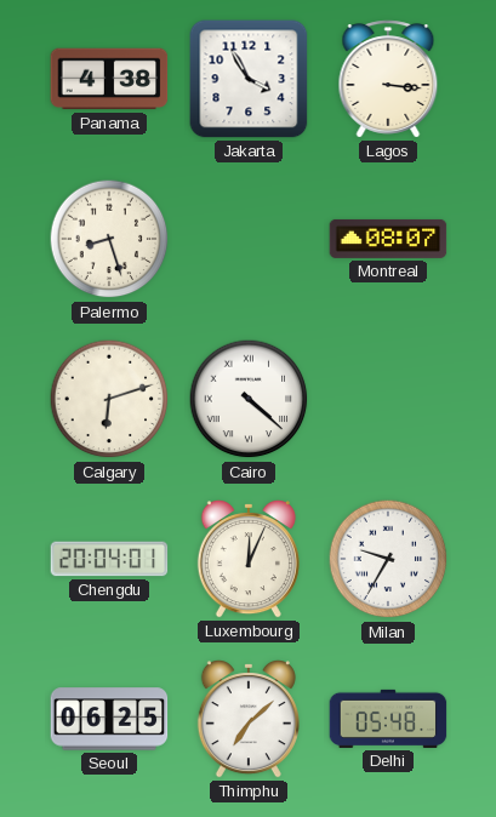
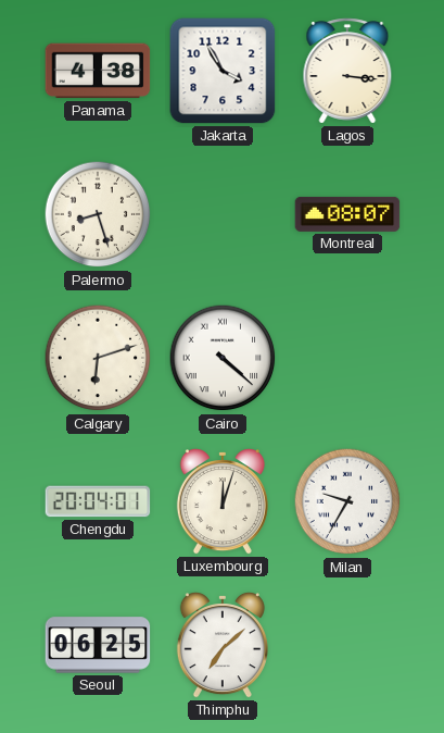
Luxembourg: 12:04 -> 12:03 (223, 502)
Delhi: 05:48 -> none (388, 719)
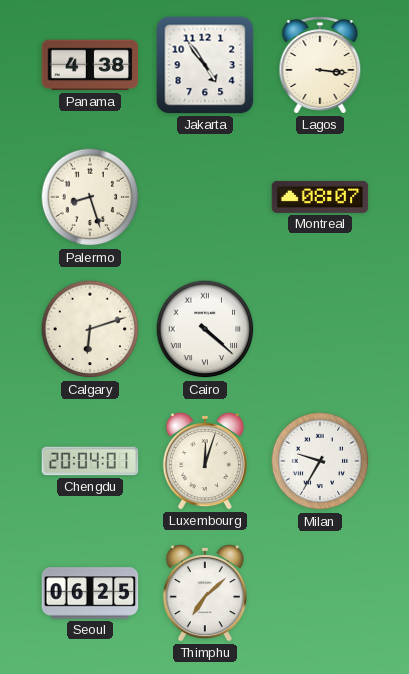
Jakarta: 3:55 -> 4:54 (205, 65)
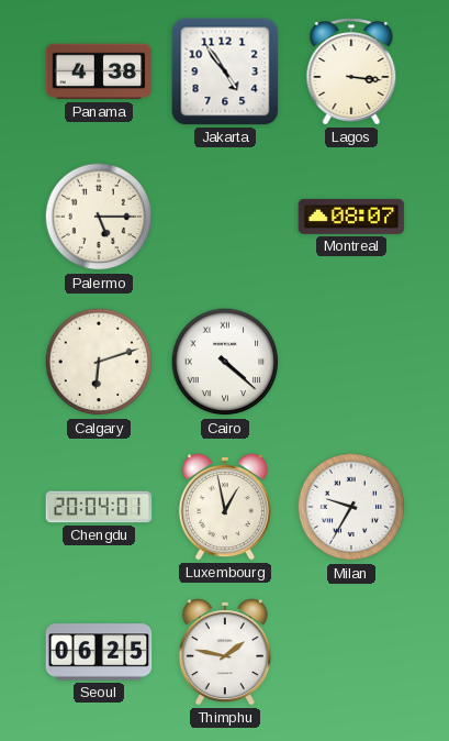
Palermo: 8:27 -> 5:15 (99, 217)
Luxembourg: 12:03 -> 12:58 (225, 508)
Thimphu: 7:08 -> 1:47 (225, 653)
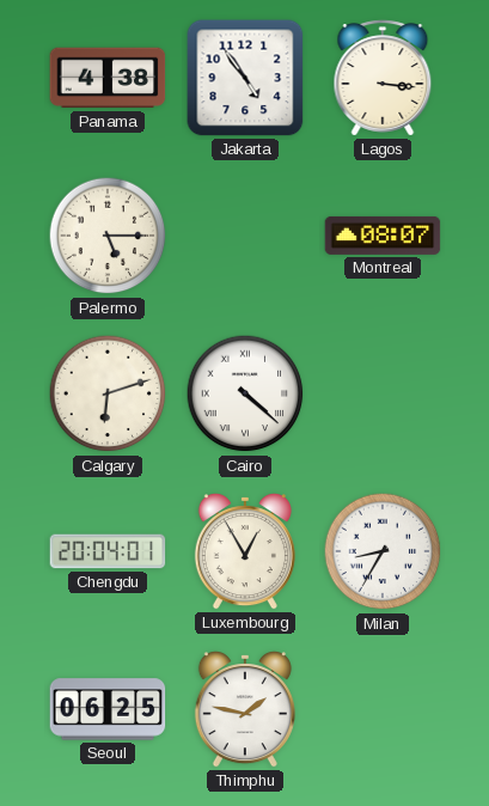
Luxembourg: 12:58 -> 12:55 (245, 552)
Milan: 9:35 -> 8:35 (383, 551)
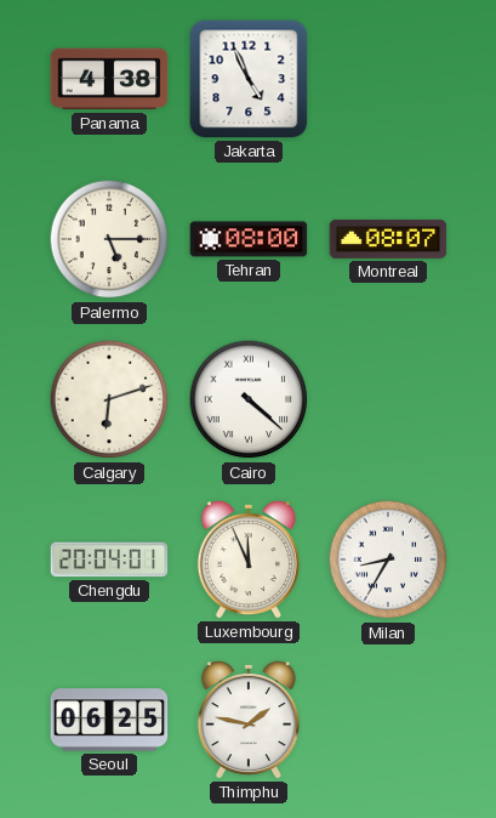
Jakarta: 4:54 -> 4:56 (249, 79)
Lagos: 3:16 -> none (383, 78)
Tehran: none -> 08:00 (249, 239)
Luxembourg: 12:55 -> 11:56 (249, 561)
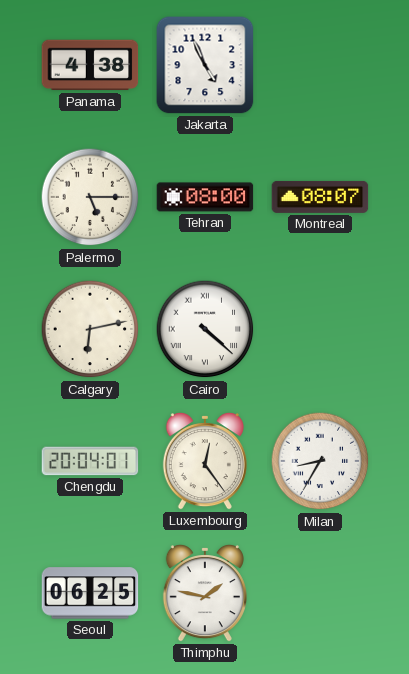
Calgary: 6:12 -> 6:13 (90, 329)
Luxembourg: 11:56 -> 12:24 (205, 462)
